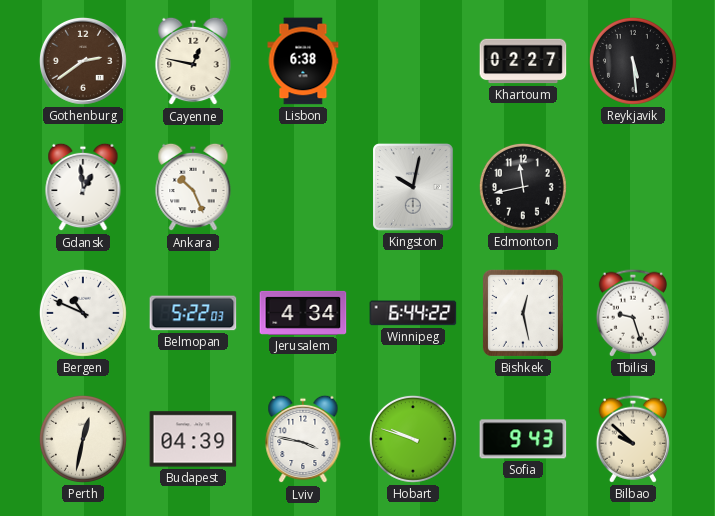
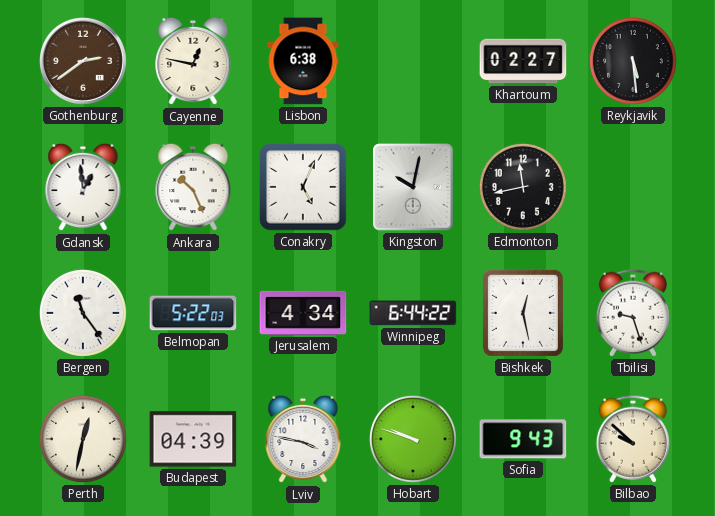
Conakry: none -> 5:04 (303, 187)
Bergen: 10:49 -> 11:24 (83, 313)
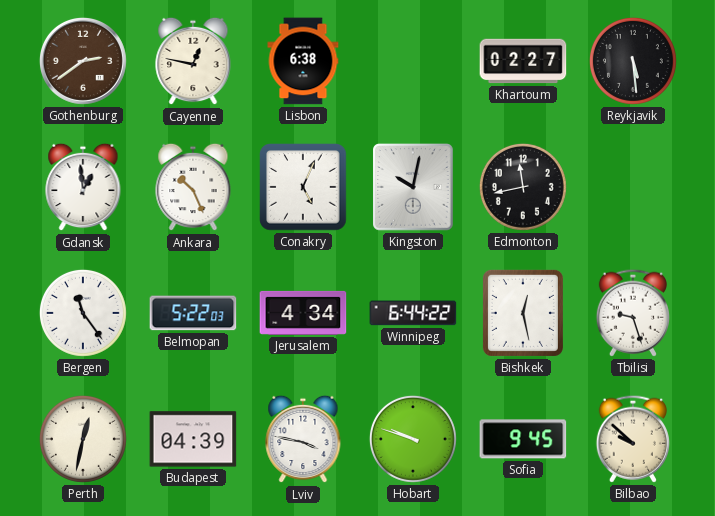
Sofia: 9:43 -> 9:45 (523, 439)
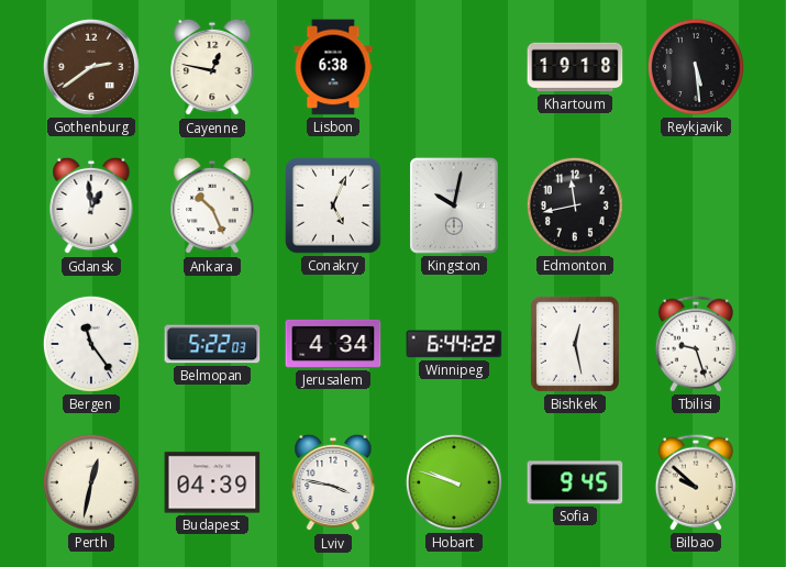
Khartoum: 02:27 -> 19:18 (575, 67)
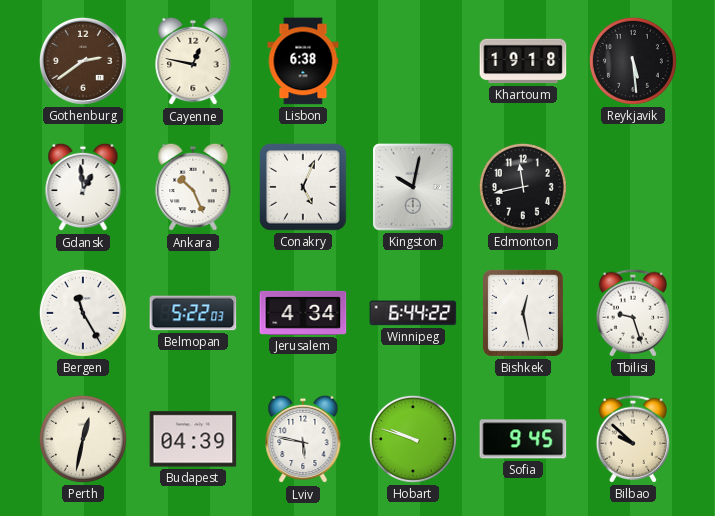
Bergen: 11:24 -> 11:25 (83, 313)
Lviv: 3:47 -> 5:47 (303, 439)
